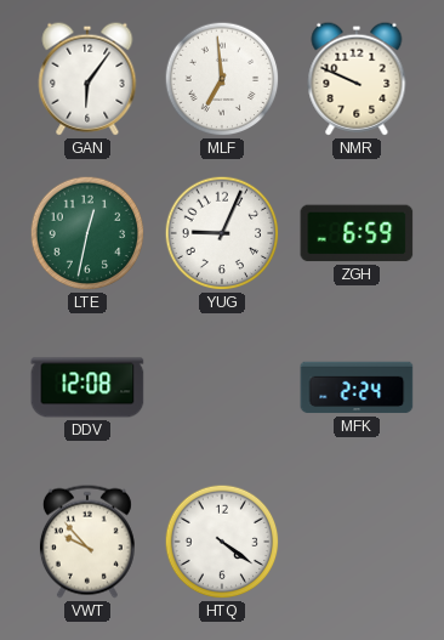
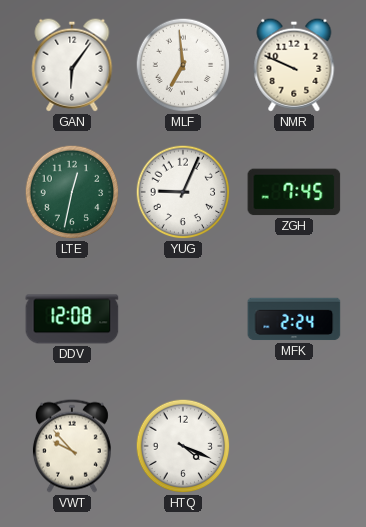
ZGH: 6:59 -> 7:45 (294, 192)
HTQ: 4:21 -> 4:19 (183, 446)
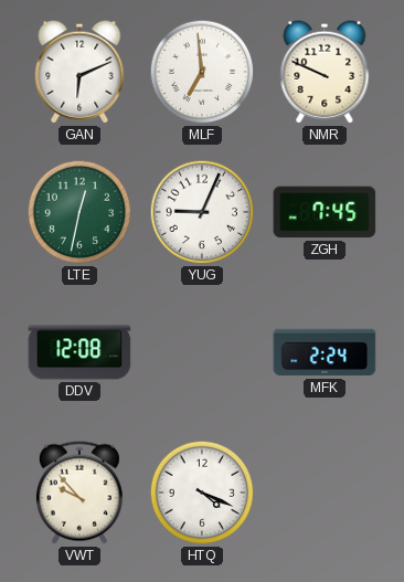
GAN: 6:06 -> 6:11 (79, 72)
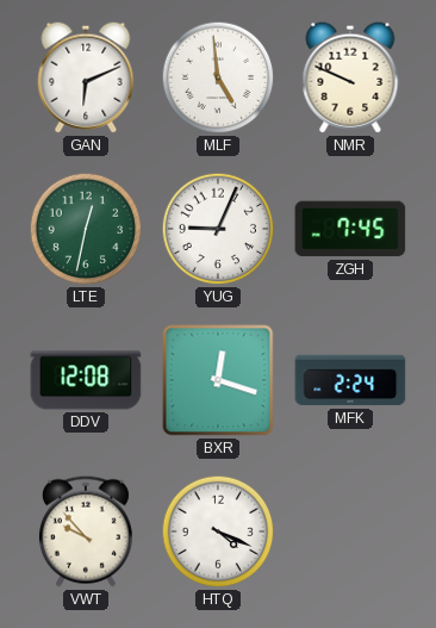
MLF: 6:59 -> 4:59 (218, 77)
BXR: none -> 12:18 (218, 380)
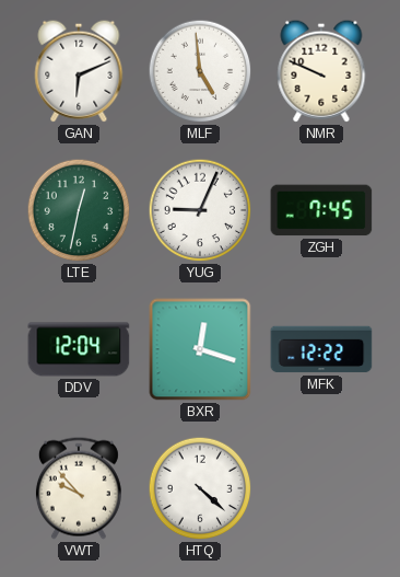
DDV: 12:08 -> 12:04 (79, 349)
MFK: 2:24 -> 12:22 (321, 349)
HTQ: 4:19 -> 4:22 (200, 488)
